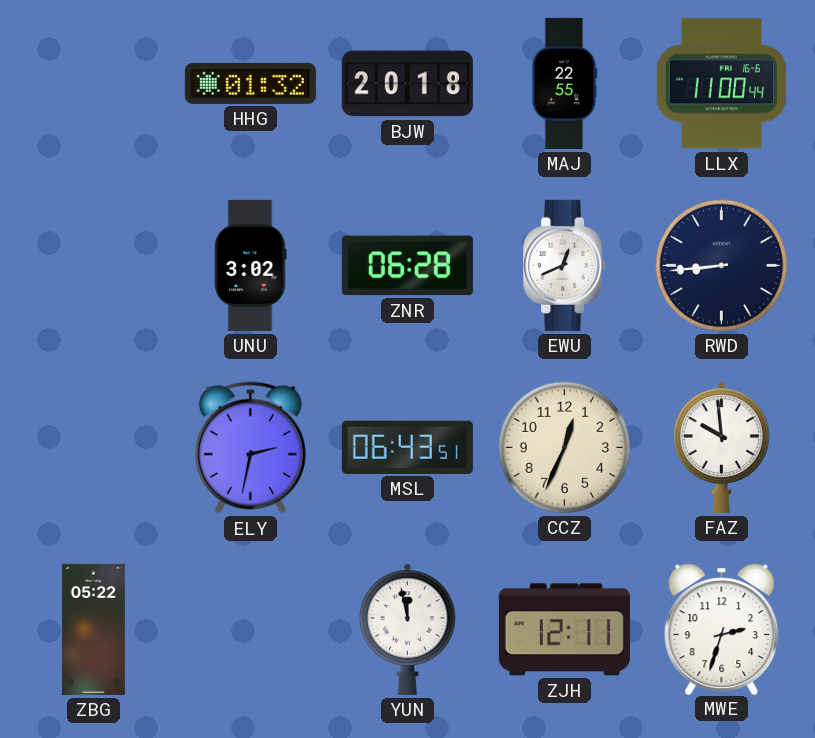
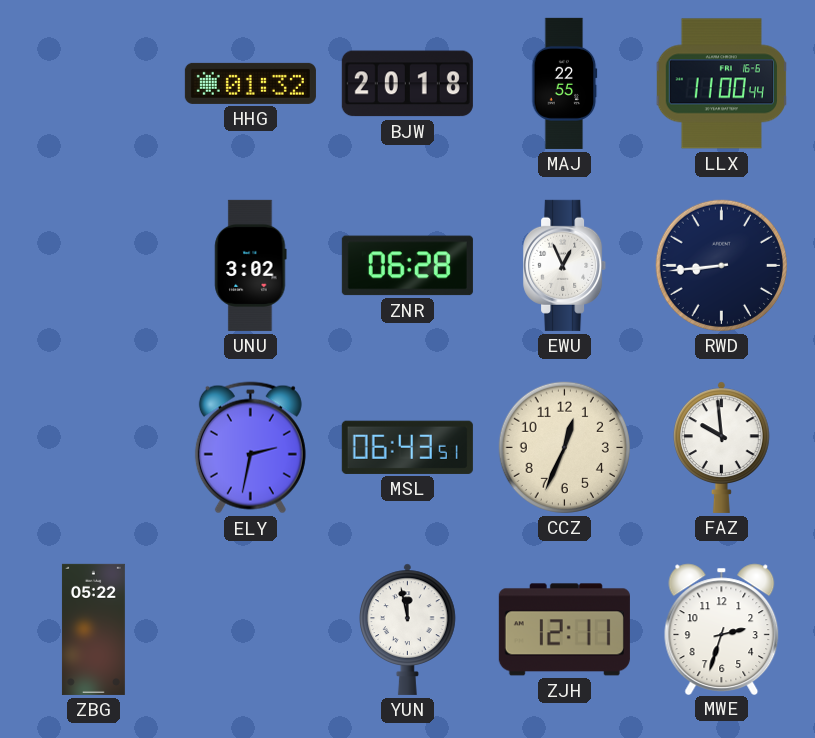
EWU: 12:41 -> 12:56 (565, 265)
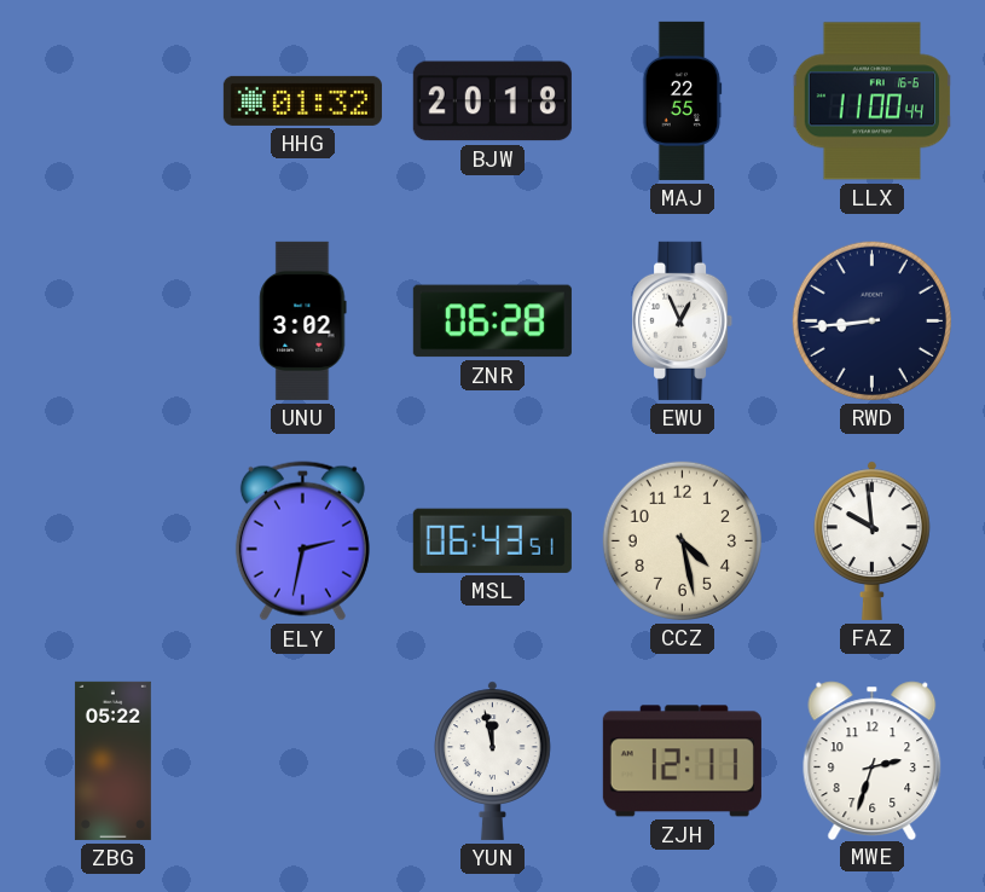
CCZ: 12:34 -> 4:28 (682, 540)
